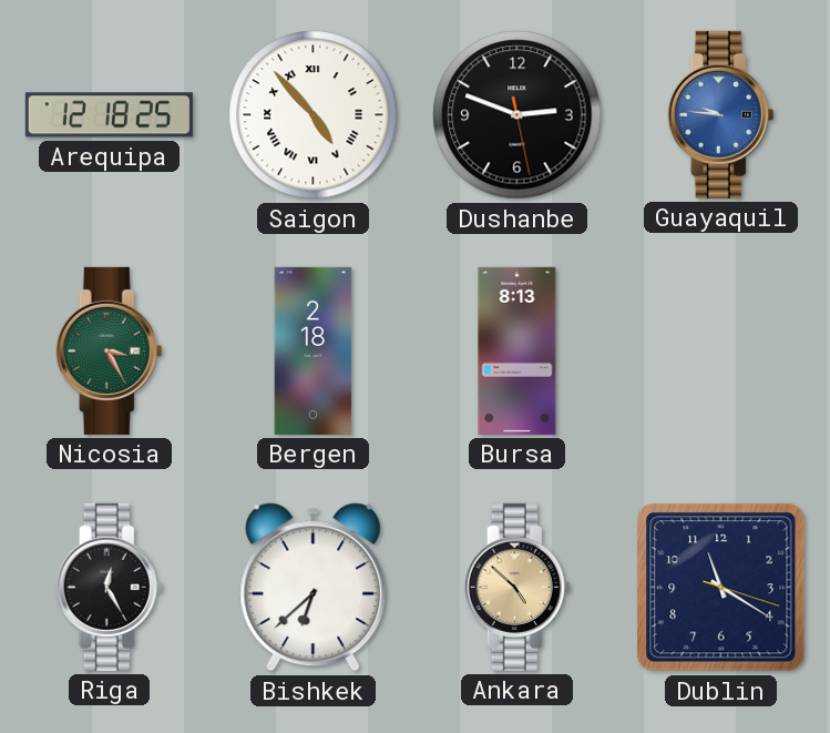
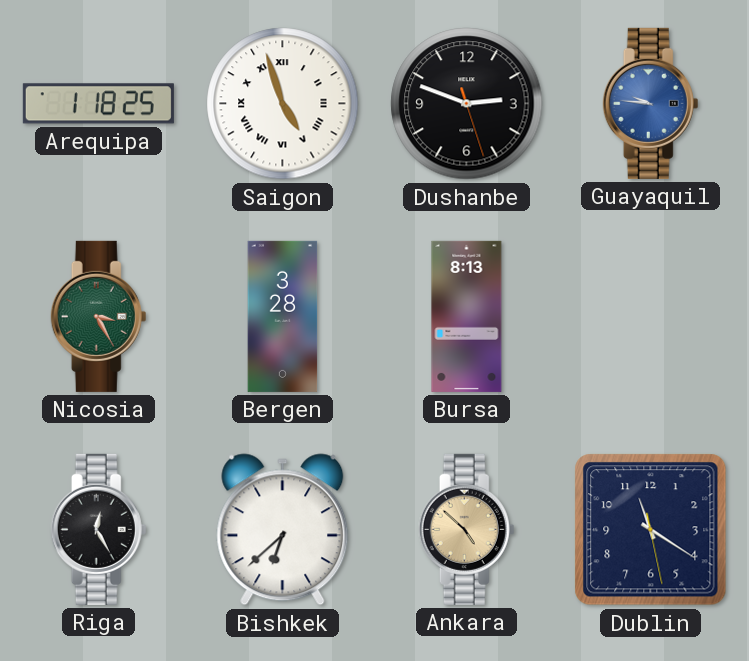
Arequipa: 12:18 -> 1:18 (98, 104)
Saigon: 4:53 -> 4:57 (283, 104)
Dushanbe: 2:48:28 -> 2:48:27 (467, 104)
Bergen: 2:18 -> 3:28 (283, 316)
Dublin: 11:20:18 -> 11:20:28 (651, 530)
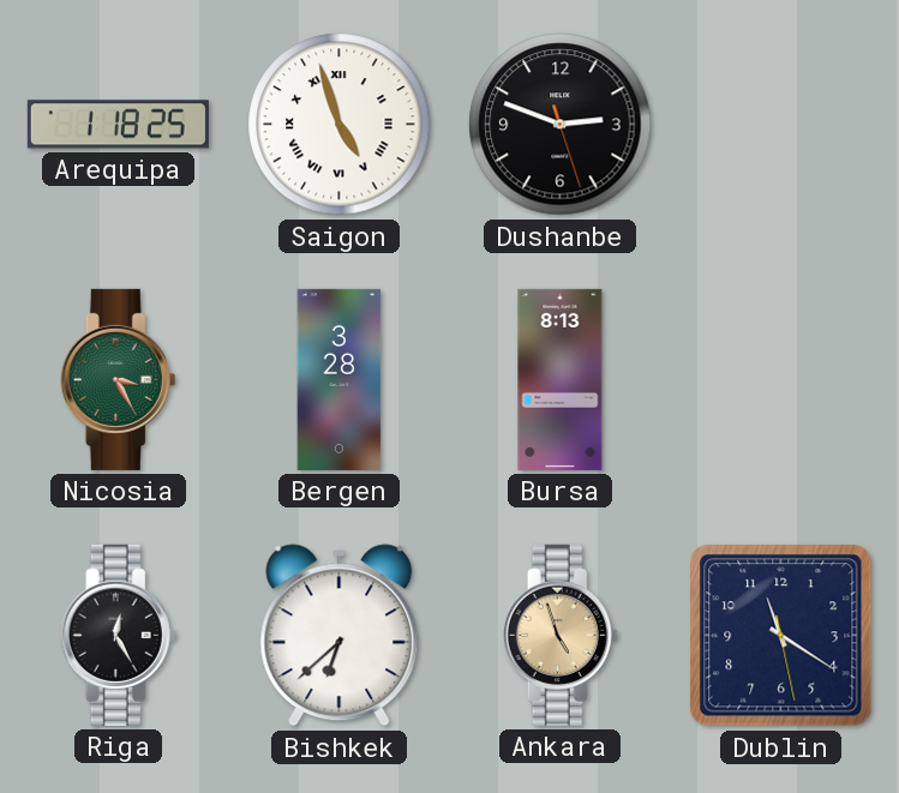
Guayaquil: 9:46 -> none (651, 103)
Ankara: 4:52 -> 4:57 (561, 635)
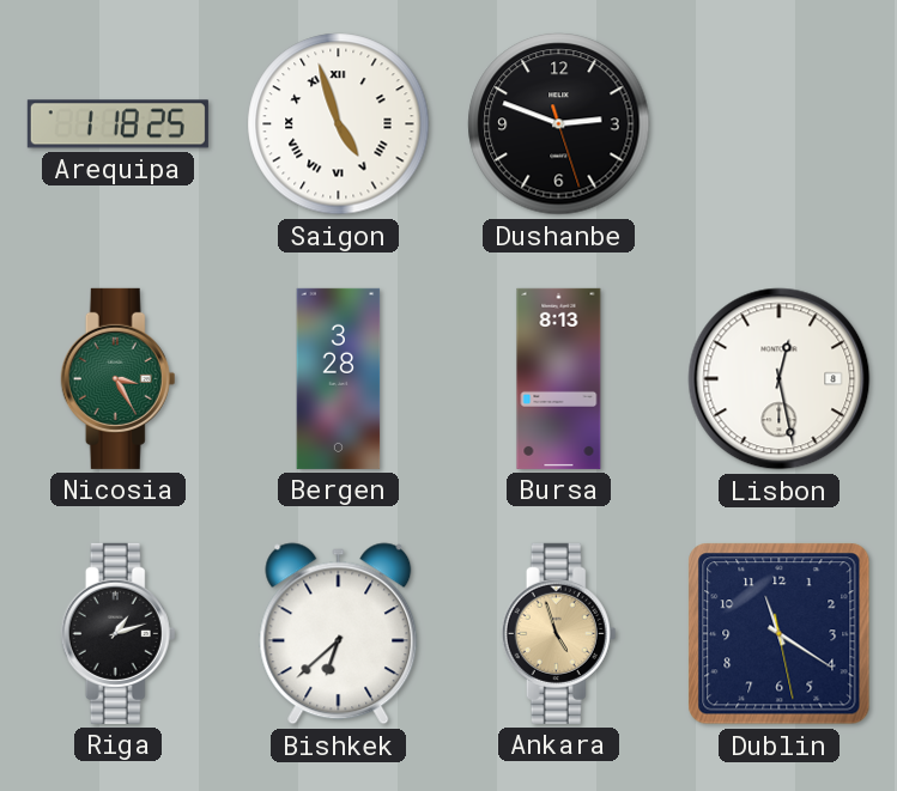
Lisbon: none -> 12:28 (780, 379)
Riga: 12:25 -> 1:12 (119, 633)
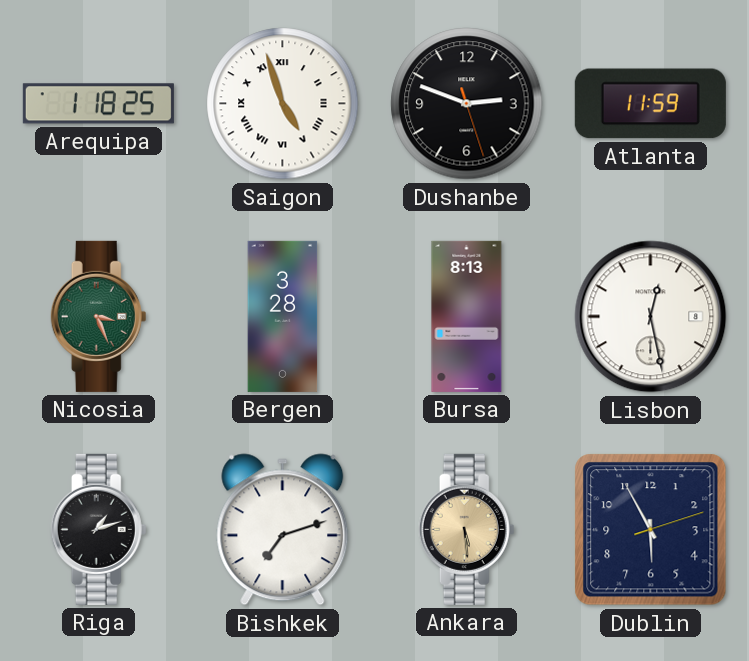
Atlanta: none -> 11:59 (650, 104)
Nicosia: 3:25 -> 3:26 (99, 316)
Bishkek: 6:38 -> 7:12 (283, 530)
Ankara: 4:57 -> 5:29 (467, 529)
Dublin: 11:20 -> 5:55 (651, 530)
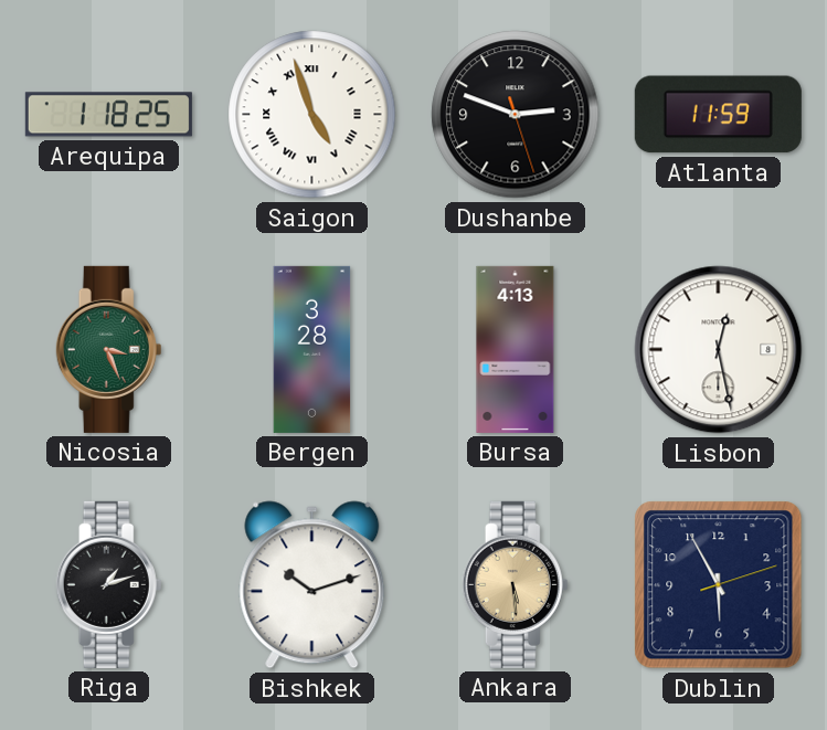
Bursa: 8:13 -> 4:13 (516, 349)
Bishkek: 7:12 -> 10:12 (312, 585)
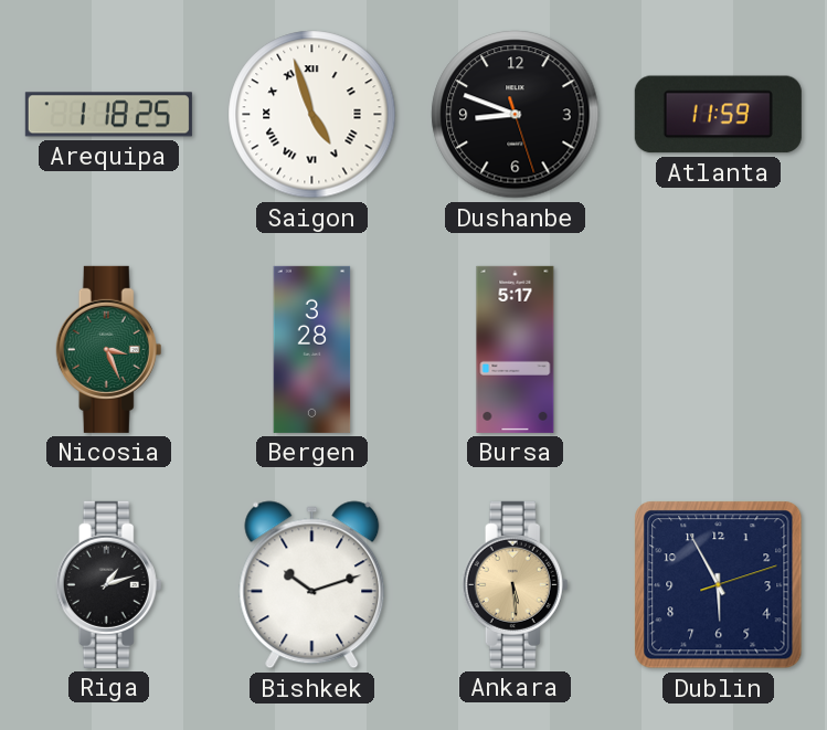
Dushanbe: 2:48 -> 8:48 (516, 115)
Bursa: 4:13 -> 5:17 (516, 349)
Lisbon: 12:28 -> none (719, 350)
